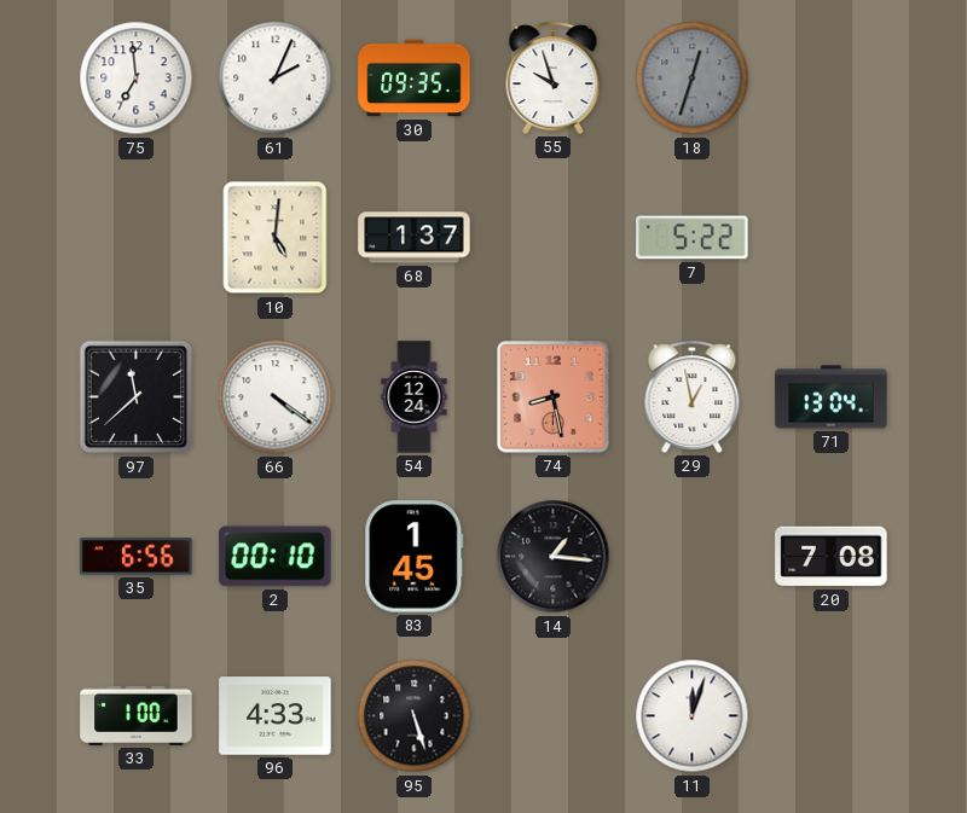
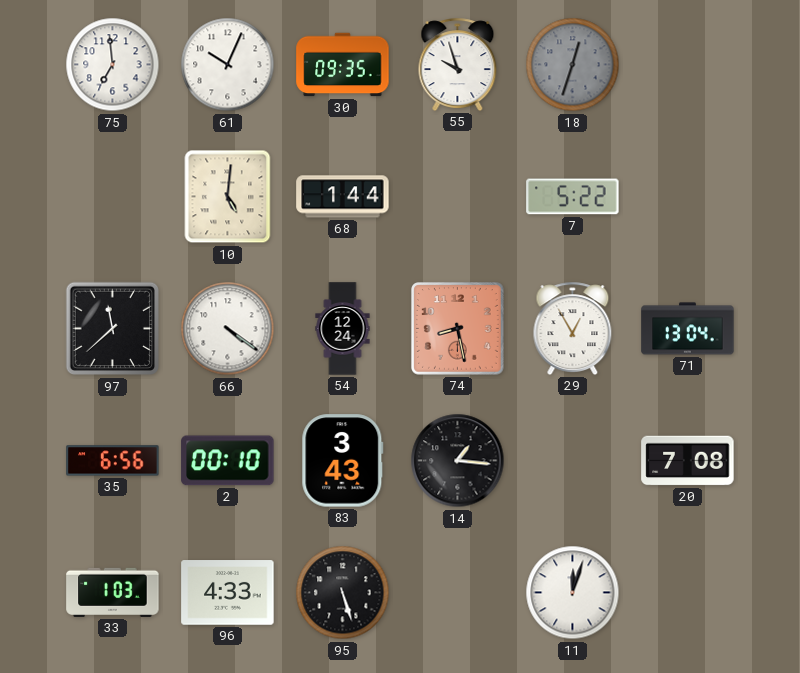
61: 2:04 -> 10:04 (228, 65)
68: 1:37 -> 1:44 (343, 197)
29: 12:58 -> 12:55 (573, 328)
83: 1:45 -> 3:43 (343, 461)
33: 1:00 -> 1:03 (113, 592)
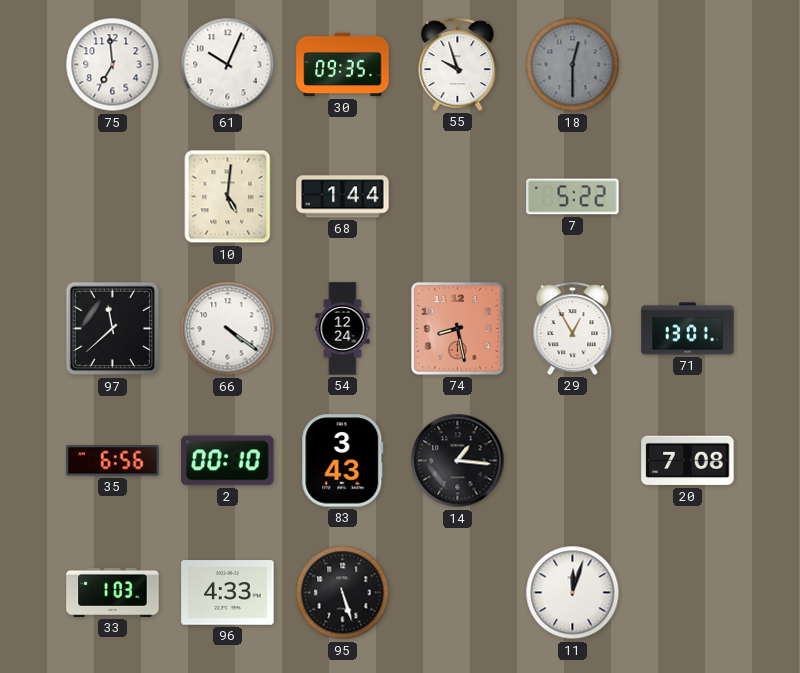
18: 12:33 -> 12:30 (573, 65)
71: 13:04 -> 13:01 (688, 329)
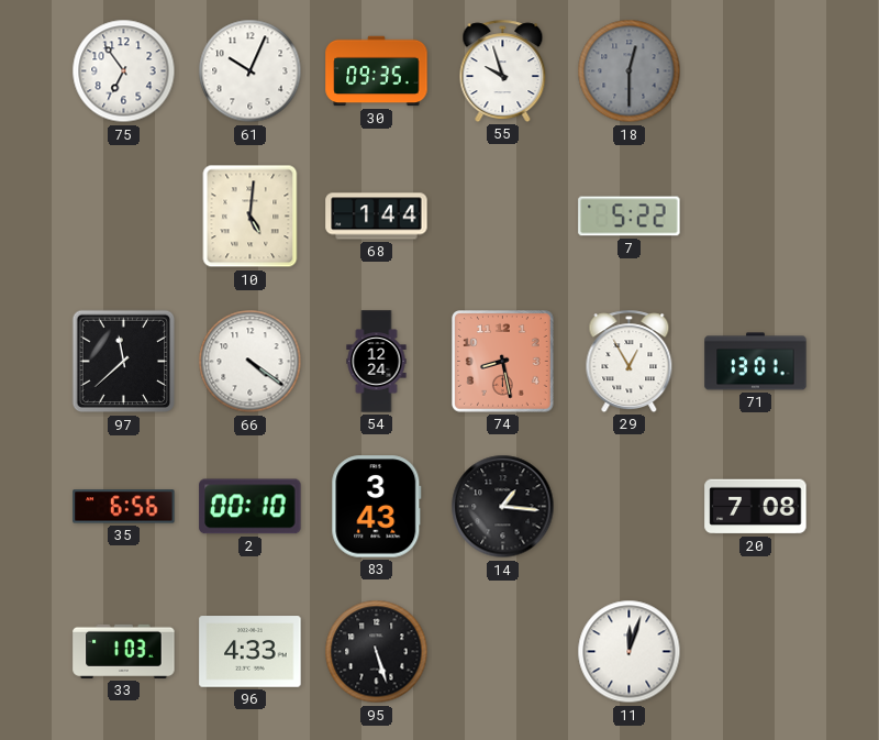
75: 6:59 -> 6:54 (124, 71)
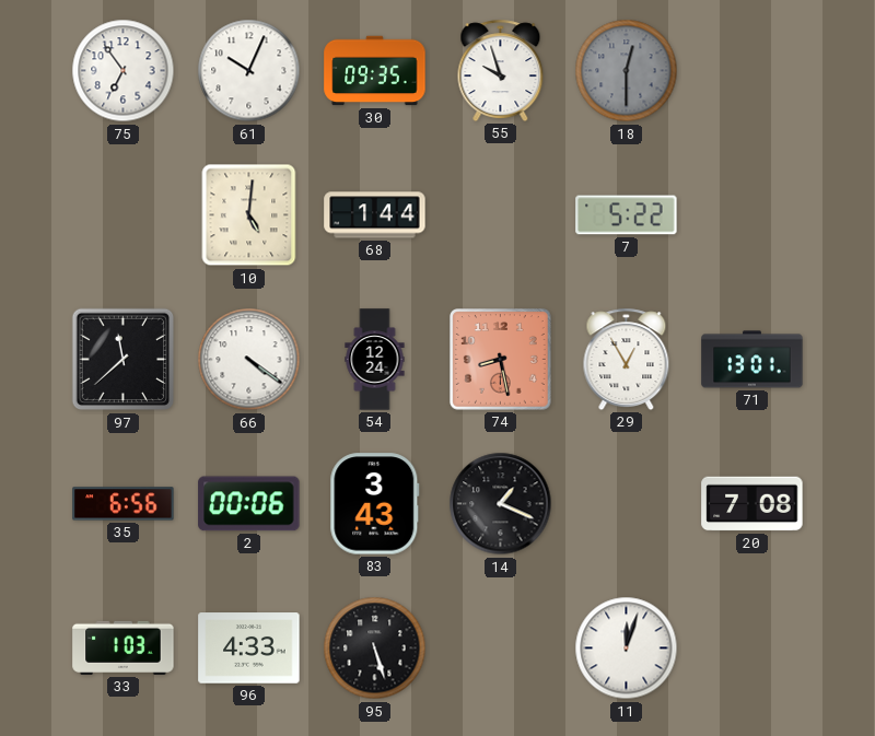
2: 00:10 -> 00:06 (249, 504)
14: 1:16 -> 1:19 (501, 504)
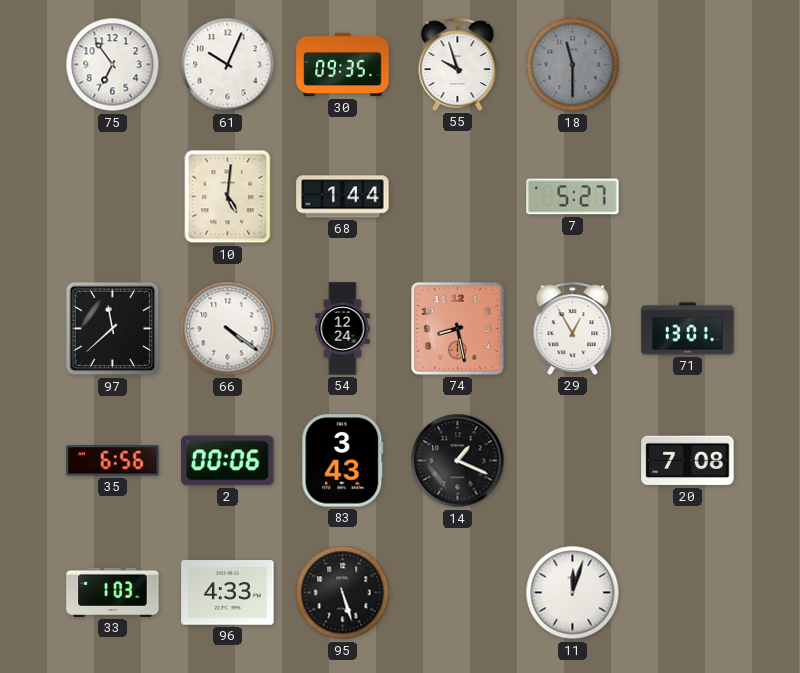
18: 12:30 -> 11:30 (573, 65)
7: 5:22 -> 5:27 (573, 197)
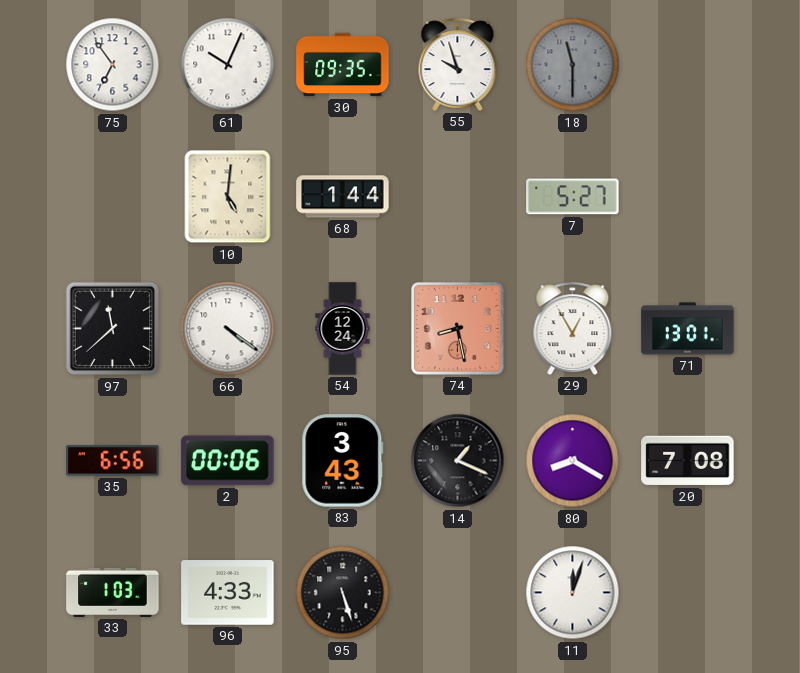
80: none -> 8:20 (573, 461)
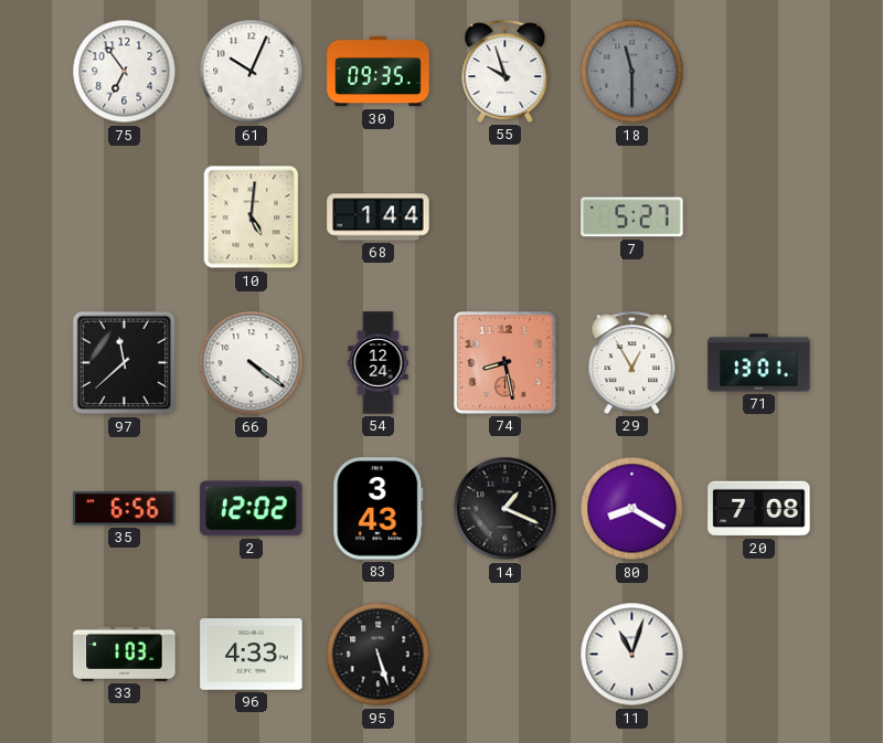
2: 00:06 -> 12:02 (252, 509)
11: 12:03 -> 11:03 (632, 655)
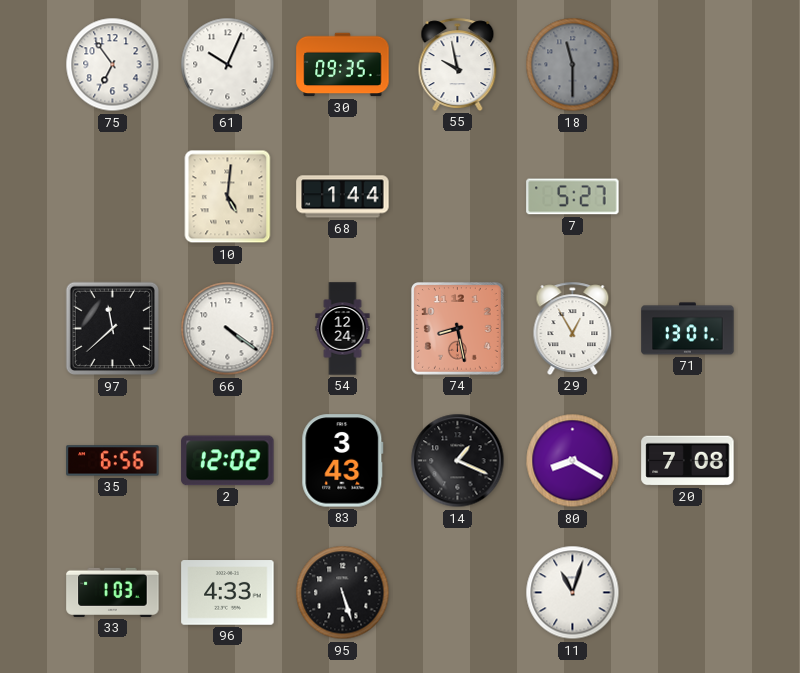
55: 9:57 -> 9:58 (458, 64)
